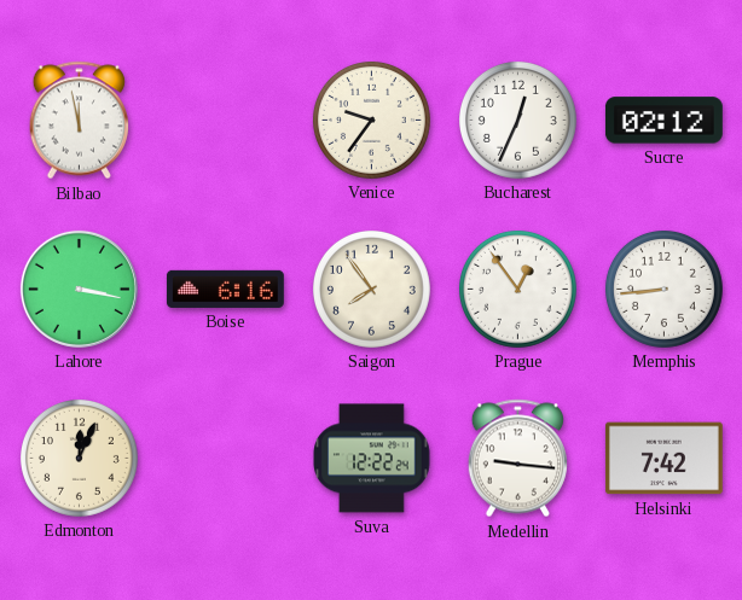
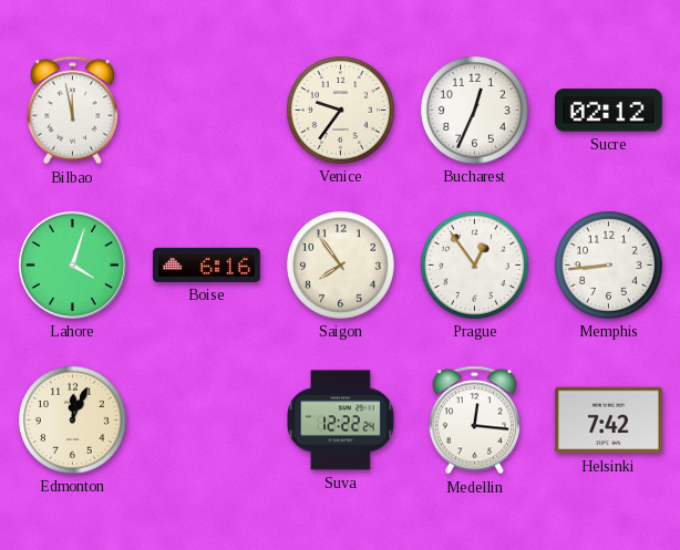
Lahore: 3:17 -> 4:03 (72, 264)
Medellin: 9:16 -> 12:16 (474, 421)
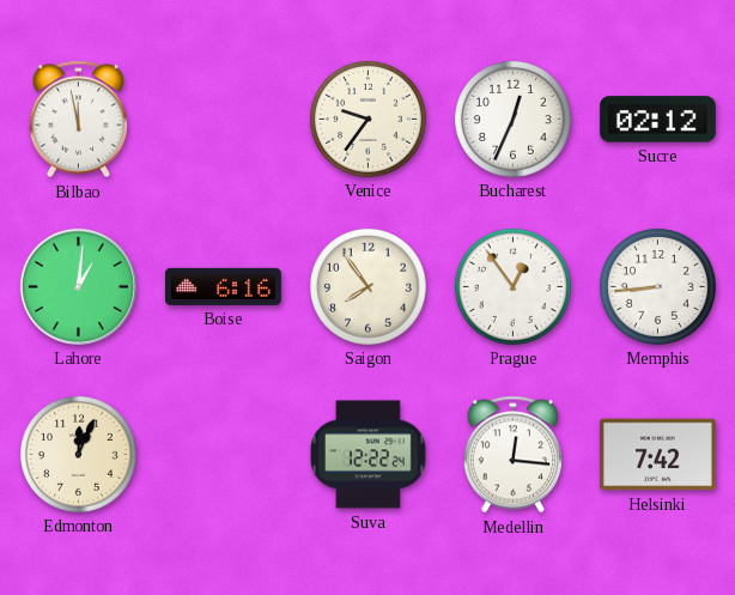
Lahore: 4:03 -> 1:01 (78, 286)
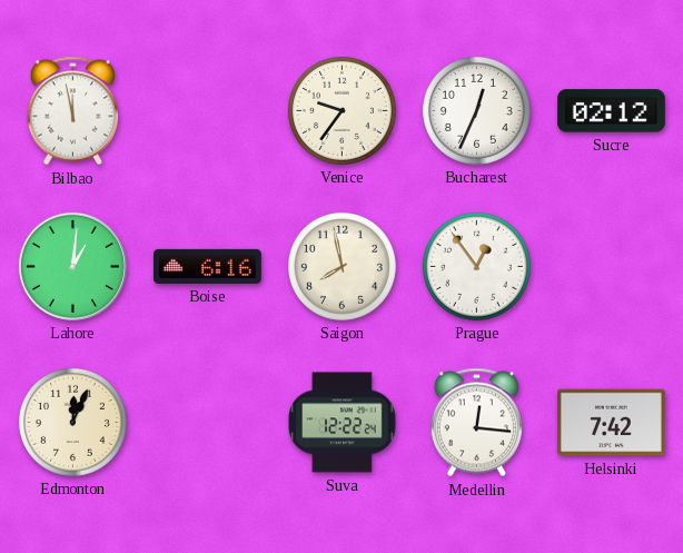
Saigon: 7:54 -> 7:58 (341, 266)
Memphis: 8:44 -> none (657, 286)
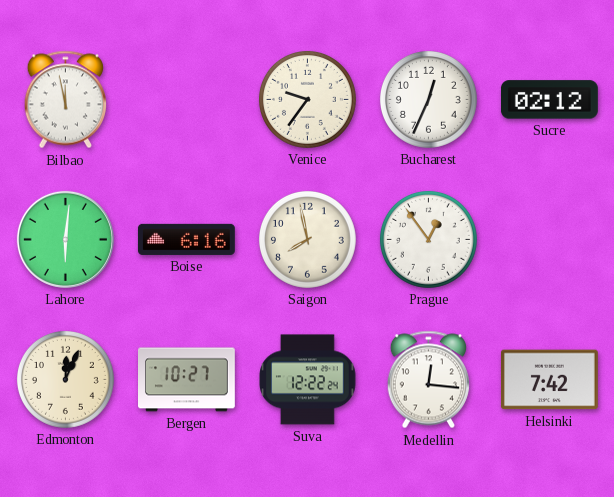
Lahore: 1:01 -> 6:01 (65, 239)
Bergen: none -> 10:27 (187, 380)
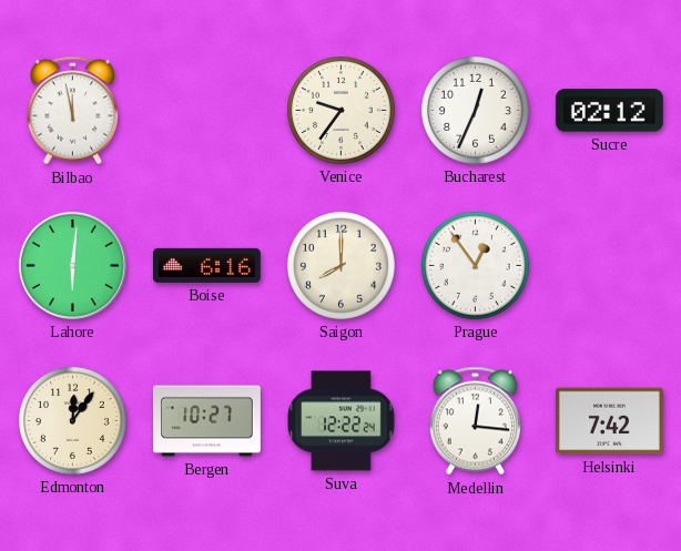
Saigon: 7:58 -> 8:00 (340, 265)
Edmonton: 12:04 -> 12:06 (72, 420)
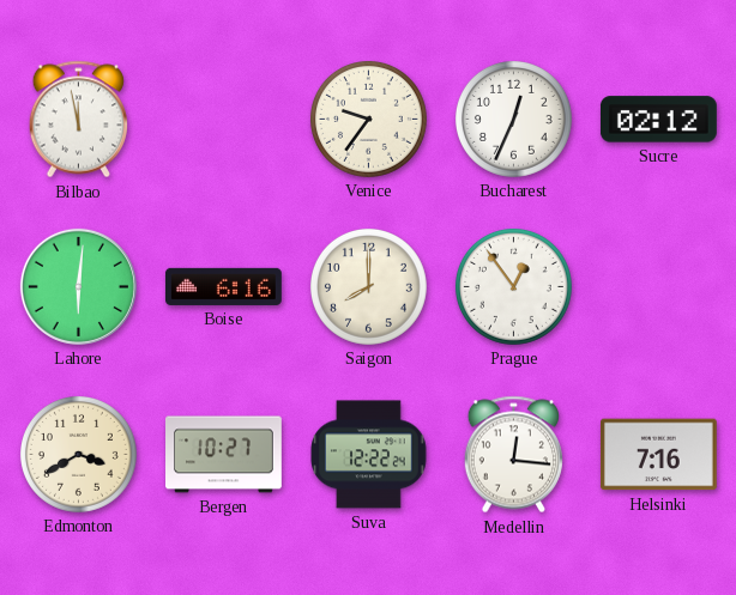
Edmonton: 12:06 -> 3:40 (78, 454)
Helsinki: 7:42 -> 7:16 (658, 455)
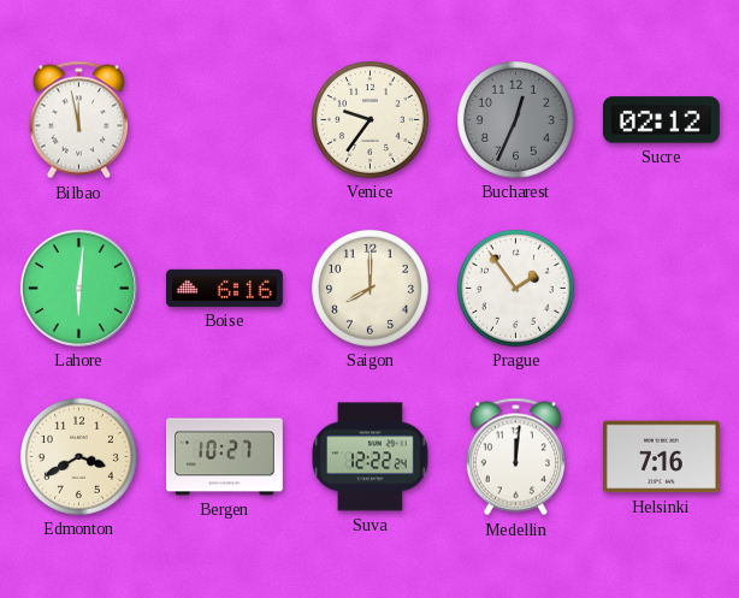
Bucharest dial: white -> grey (515, 119)
Prague: 12:54 -> 1:54 (515, 288)
Medellin: 12:16 -> 12:01 (515, 457)
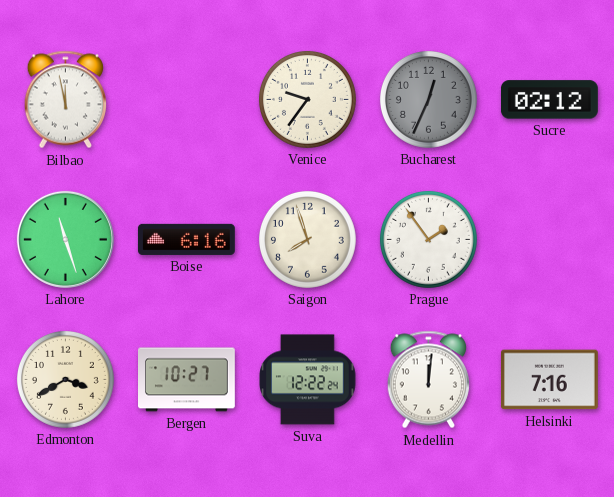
Lahore: 6:01 -> 11:27 (65, 239)
Saigon: 8:00 -> 7:57 (307, 239)
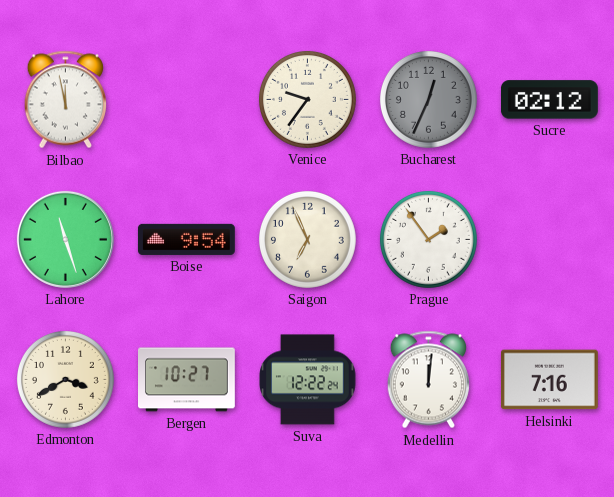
Boise: 6:16 -> 9:54 (186, 239)
Saigon: 7:57 -> 6:56 (307, 239)
